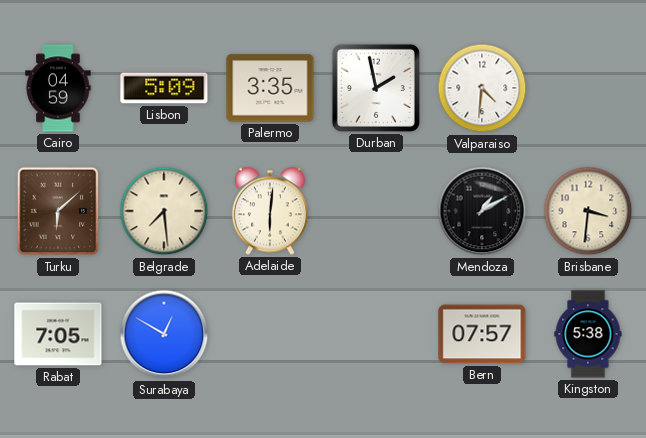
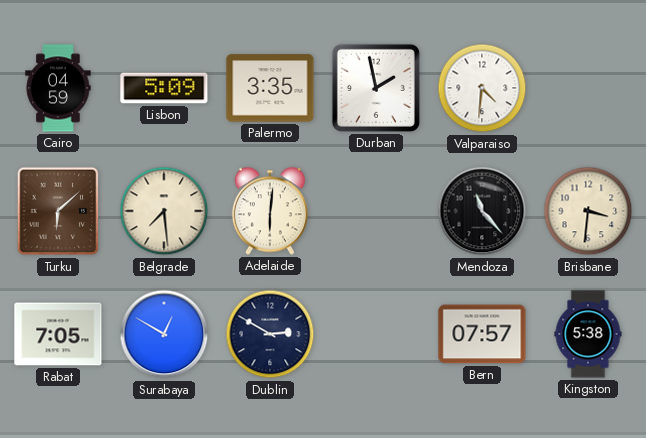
Mendoza: 1:10 -> 11:23 (482, 211)
Dublin: none -> 2:50 (270, 334)
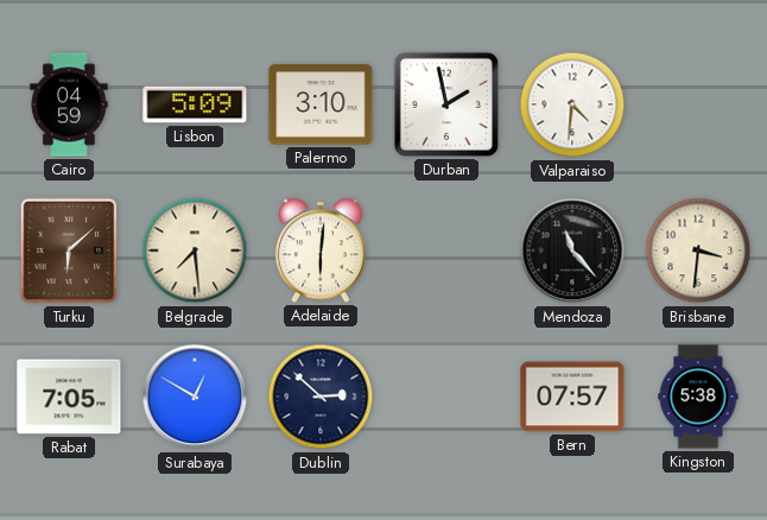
Palermo: 3:35 -> 3:10 (321, 104)
Dublin: 2:50 -> 2:52 (321, 397)
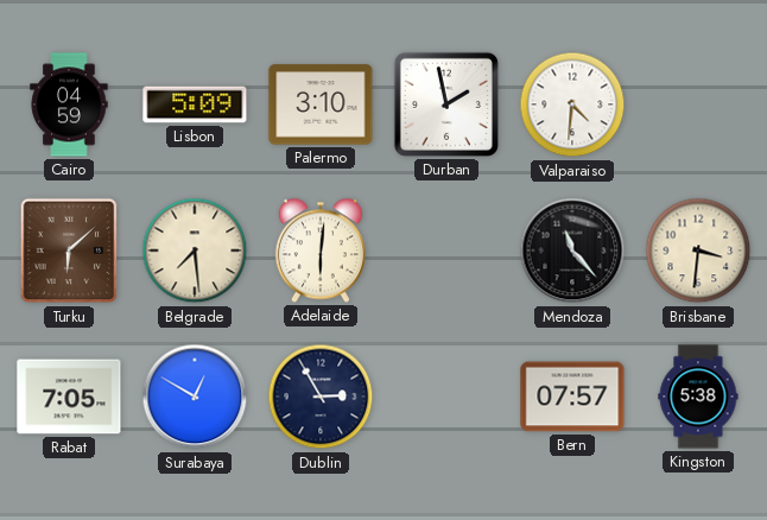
Dublin: 2:52 -> 2:55 (321, 397)
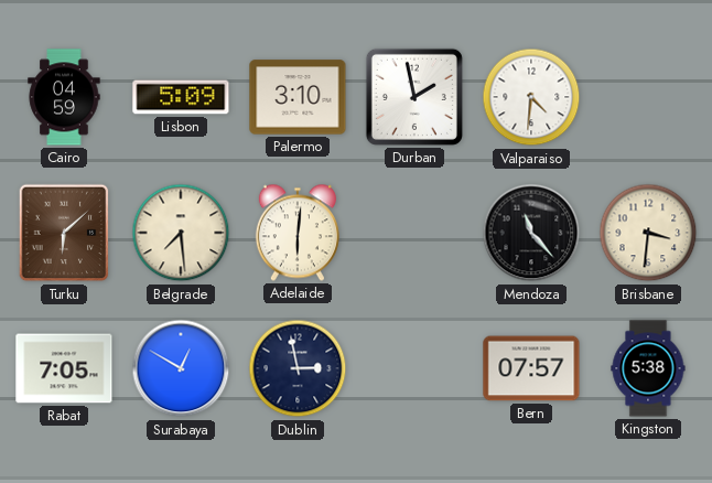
Dublin: 2:55 -> 2:58 (298, 368)
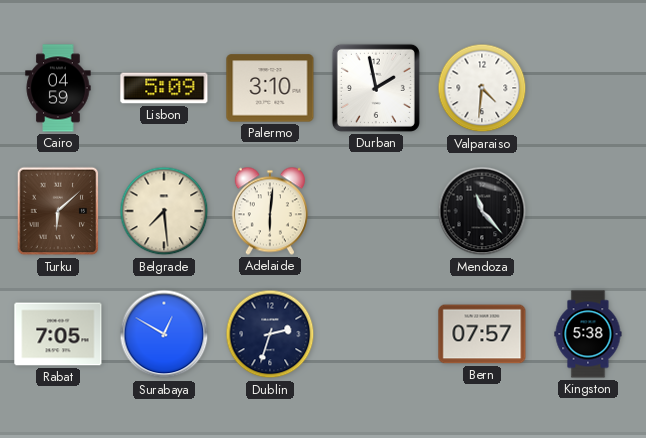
Brisbane: 3:31 -> none (648, 233)
Dublin: 2:58 -> 2:33 (270, 334)
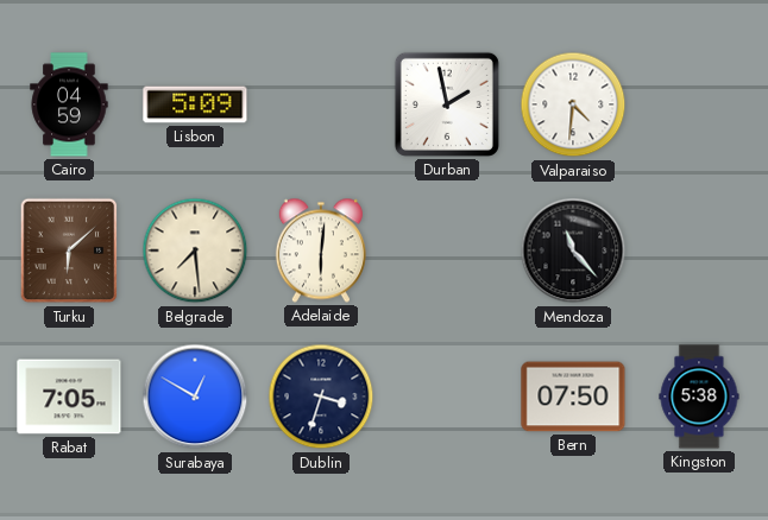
Palermo: 3:10 -> none (270, 88)
Dublin: 2:33 -> 3:33 (321, 397)
Bern: 07:57 -> 07:50 (573, 397)
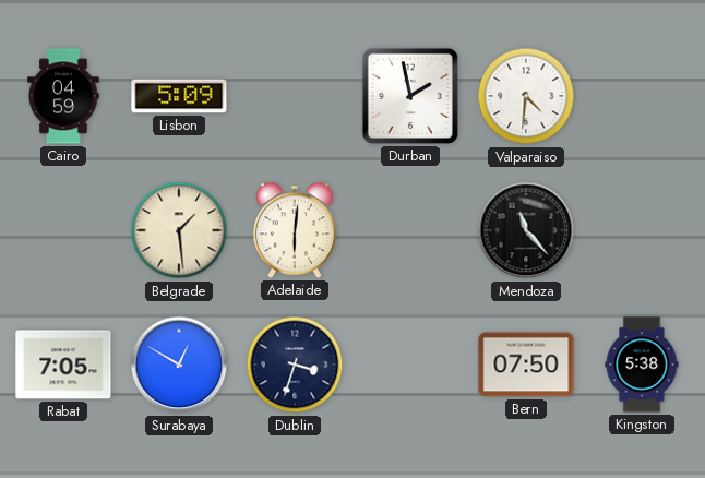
Turku: 6:08 -> none (69, 251)
Belgrade: 7:29 -> 1:29 (179, 230)
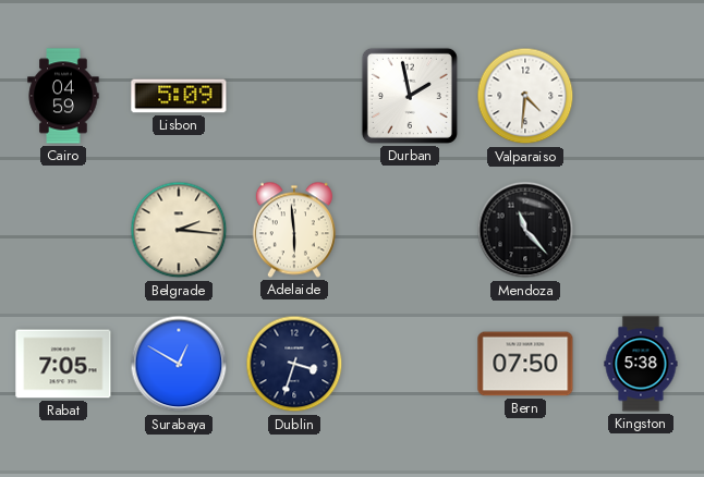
Belgrade: 1:29 -> 2:16 (179, 230)
Adelaide: 6:01 -> 5:59 (294, 230)
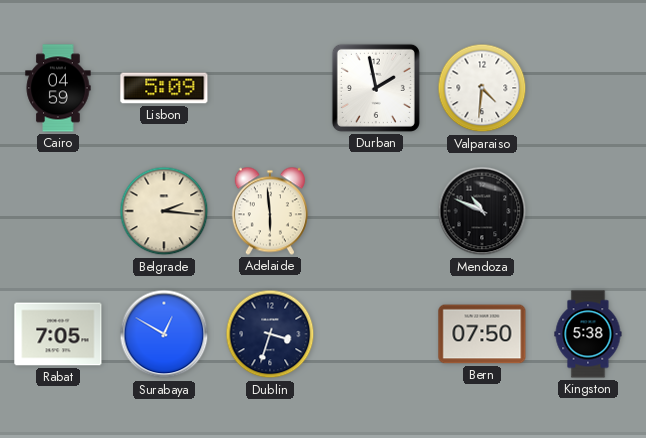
Mendoza: 11:23 -> 10:49 (482, 211)
